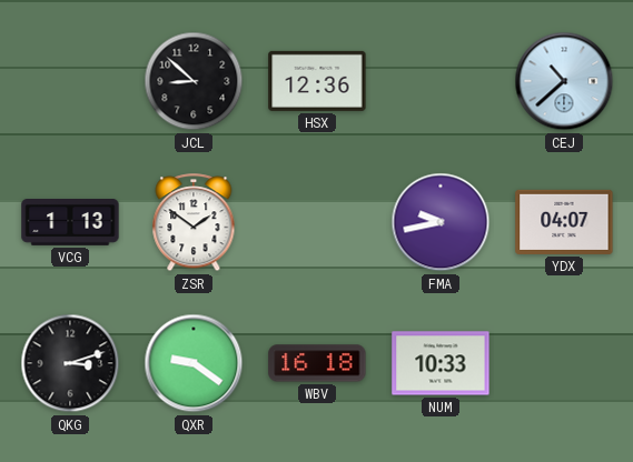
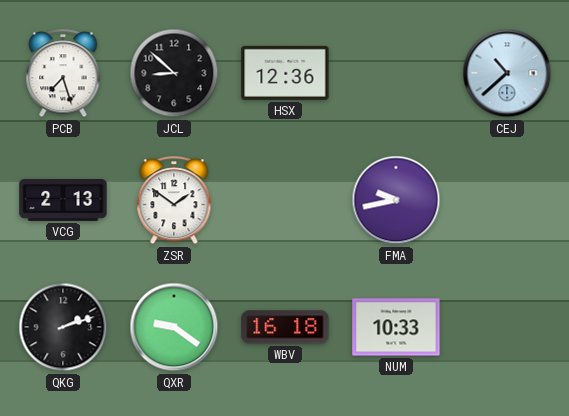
PCB: none -> 7:27 (63, 74)
VCG: 1:13 -> 2:13 (63, 201)
YDX: 04:07 -> none (564, 222)
QKG: 3:12 -> 2:12 (63, 327)
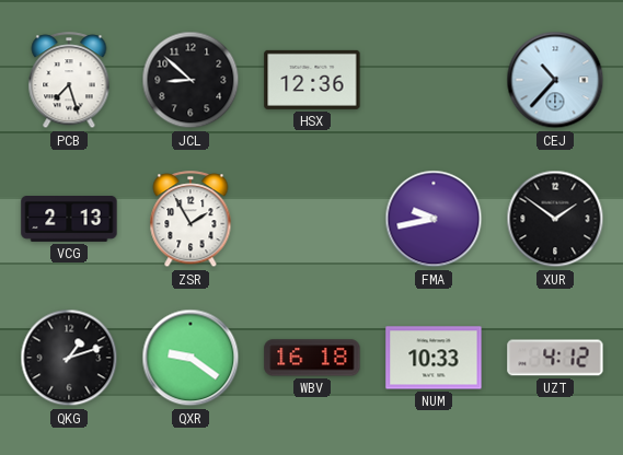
CEJ: 10:38 -> 10:37 (555, 80)
ZSR: 1:51 -> 1:55 (191, 220)
XUR: none -> 1:51 (555, 219)
QKG: 2:12 -> 1:12 (69, 358)
UZT: none -> 4:12 (555, 358)
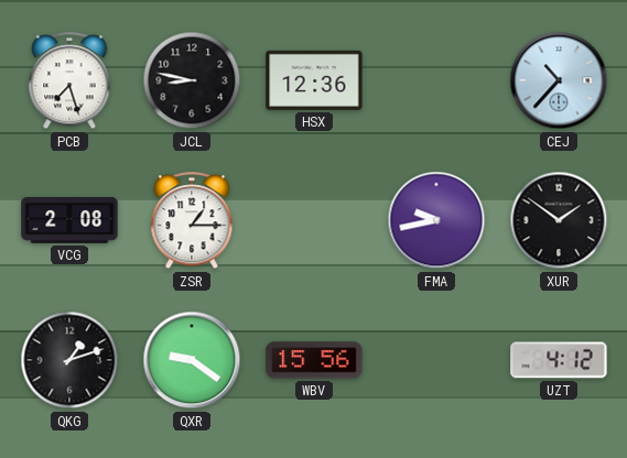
JCL: 8:52 -> 8:47 (192, 80)
VCG: 2:13 -> 2:08 (69, 221)
ZSR: 1:55 -> 1:15 (192, 221)
WBV: 16:18 -> 15:56 (314, 360)
NUM: 10:33 -> none (434, 358)
